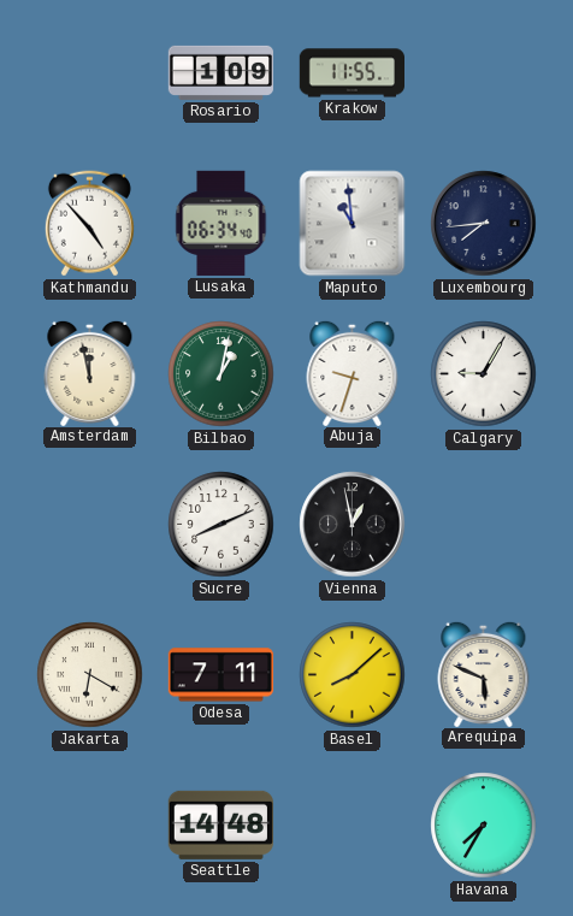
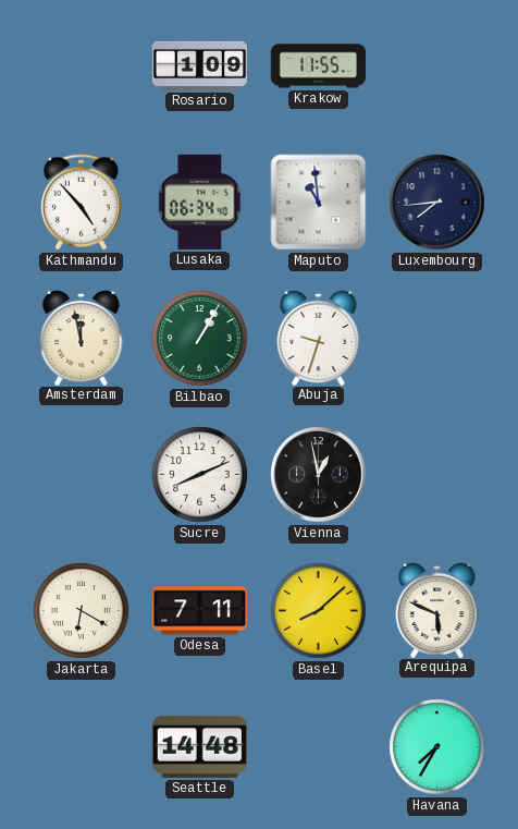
Bilbao: 1:02 -> 1:05 (200, 339)
Calgary: 9:05 -> none (484, 374)
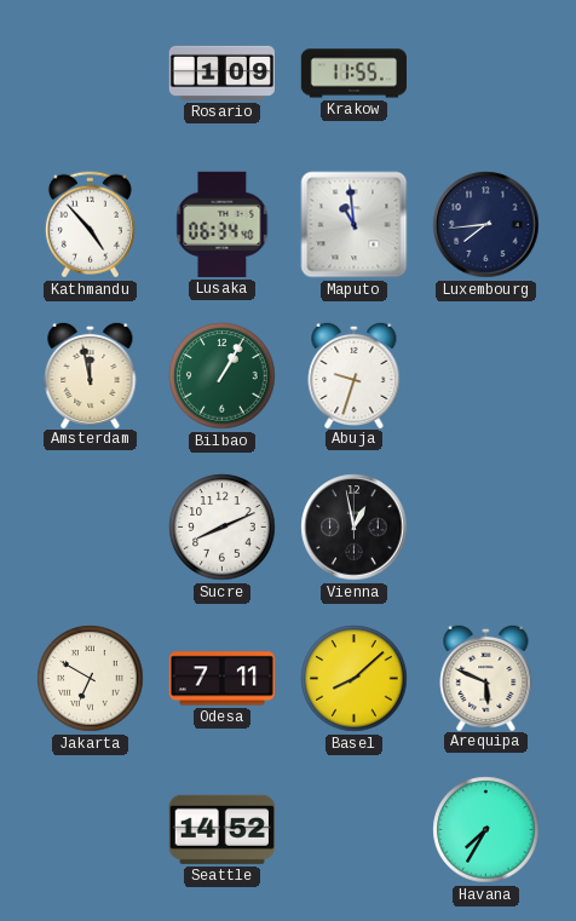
Jakarta: 6:20 -> 6:50 (91, 679)
Seattle: 14:48 -> 14:52 (221, 829)
